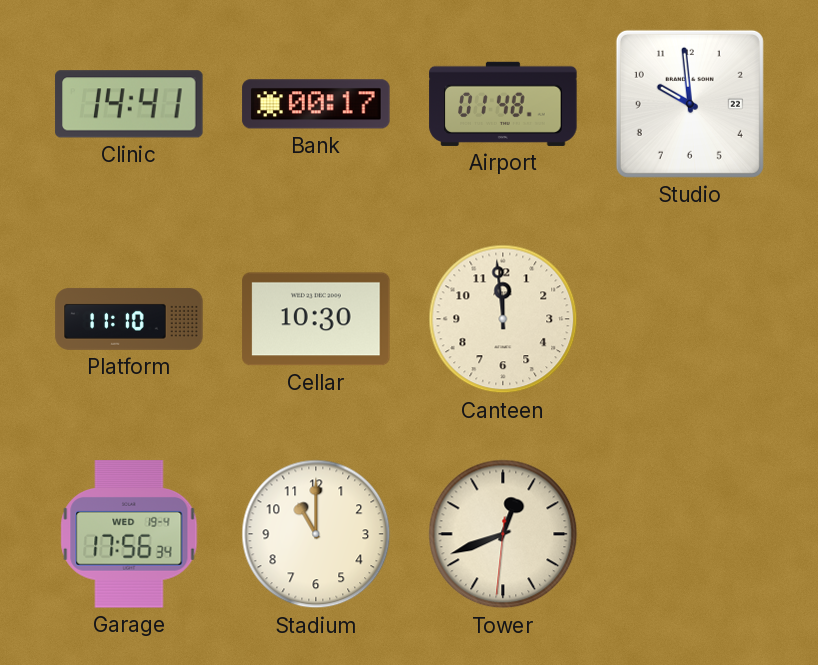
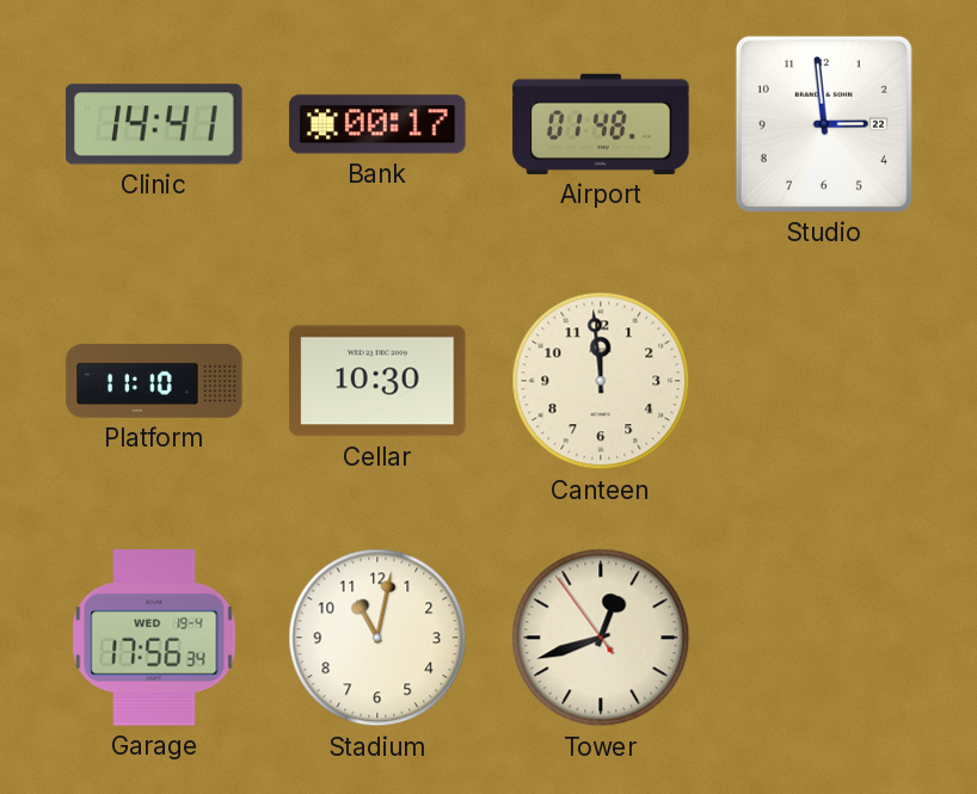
Studio: 9:59 -> 2:59 (824, 124)
Stadium: 11:00 -> 11:02 (377, 638)
Tower: 12:41:31 -> 12:41:54 (601, 638)
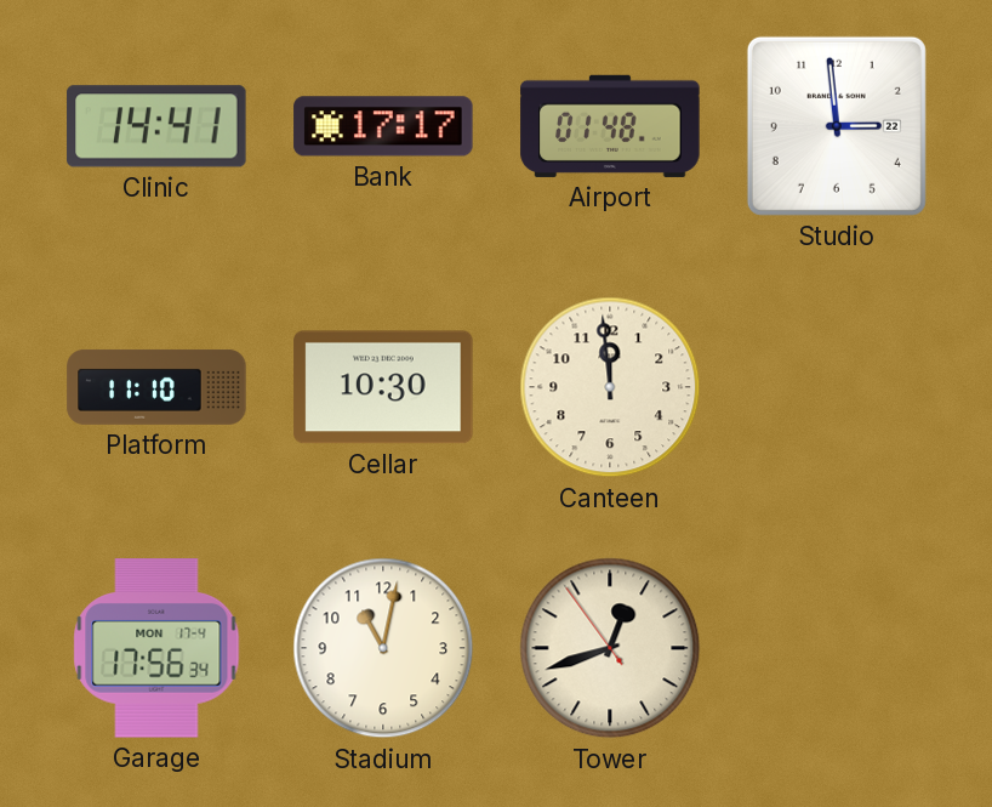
Bank: 00:17 -> 17:17 (383, 126)
Garage date: WED 19-4 -> MON 17-4 (156, 648)
